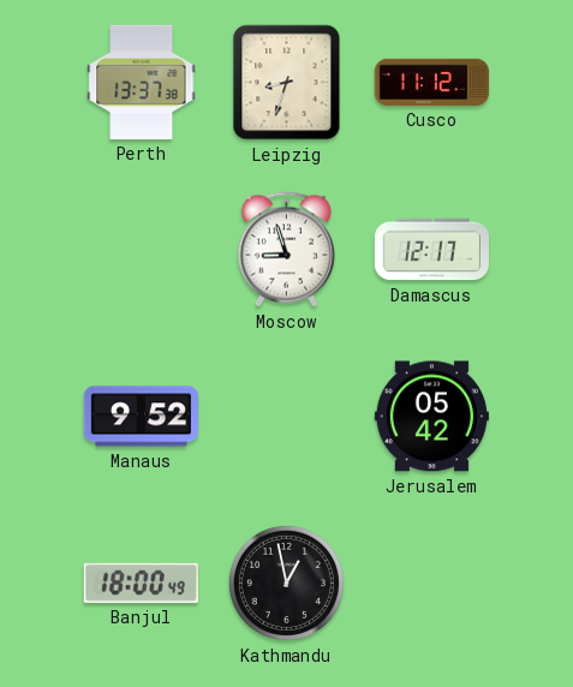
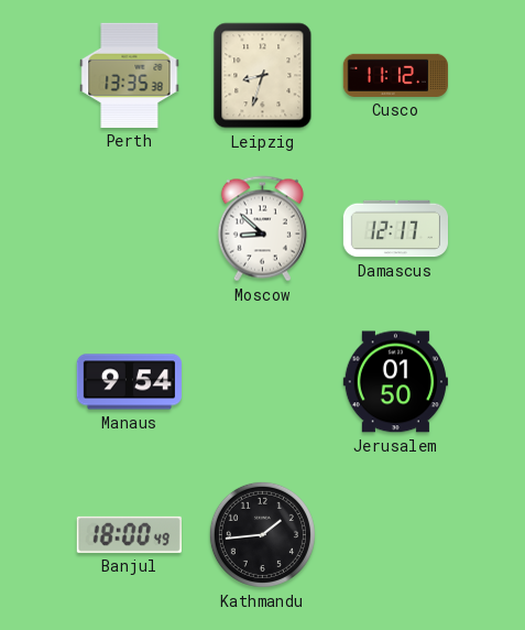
Perth: 13:37 -> 13:35 (130, 75)
Moscow: 8:57 -> 8:52 (262, 229)
Manaus: 9:52 -> 9:54 (129, 382)
Jerusalem: 05:42 -> 01:50 (395, 382)
Kathmandu: 12:58 -> 1:44 (262, 534)
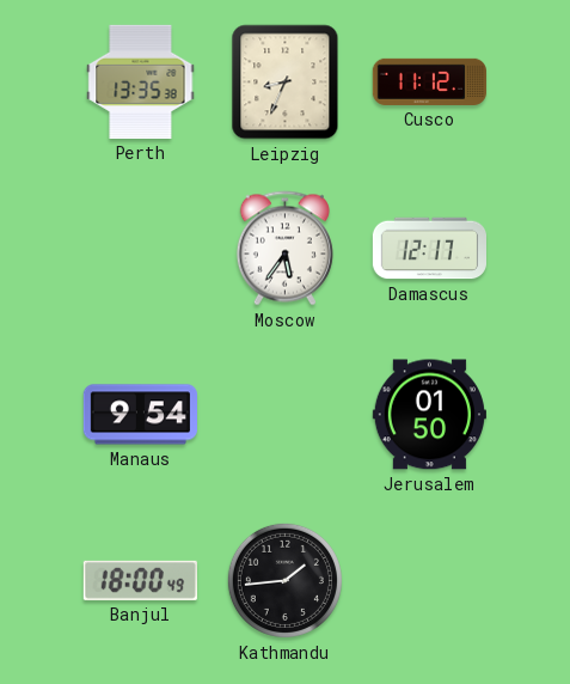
Leipzig: 8:33 -> 8:34 (286, 83)
Moscow: 8:52 -> 5:36 (284, 249)
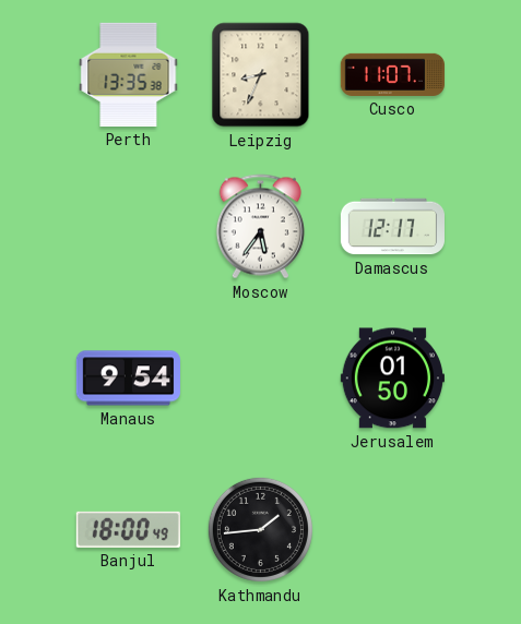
Cusco: 11:12 -> 11:07 (392, 74)
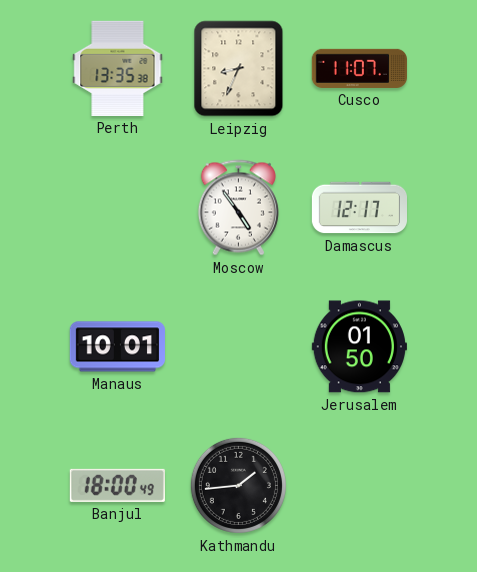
Moscow: 5:36 -> 4:54 (238, 208)
Manaus: 9:54 -> 10:01 (117, 347)
